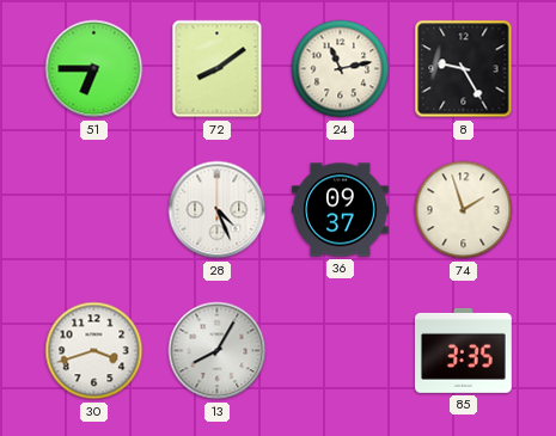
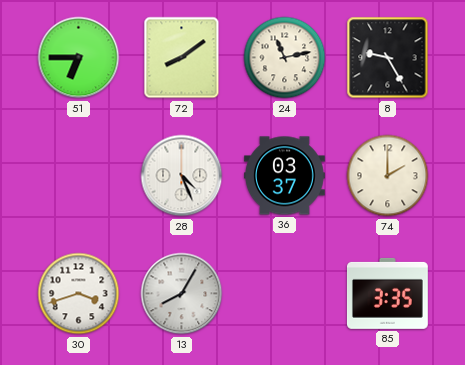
36: 09:37 -> 03:37 (285, 176)
74: 1:57 -> 2:00 (388, 176)
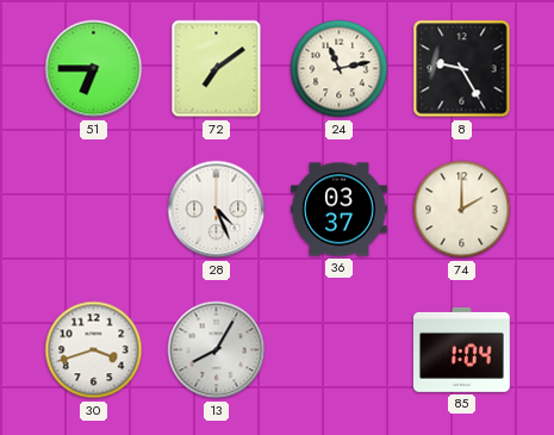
72: 8:09 -> 7:09 (217, 69)
85: 3:35 -> 1:04 (461, 349)
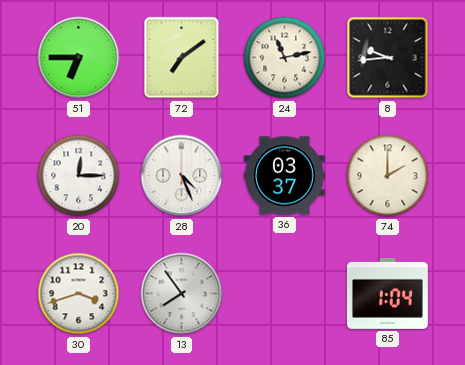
8: 9:25 -> 9:44 (388, 58)
20: none -> 12:15 (79, 176)
13: 8:05 -> 7:54 (182, 294)
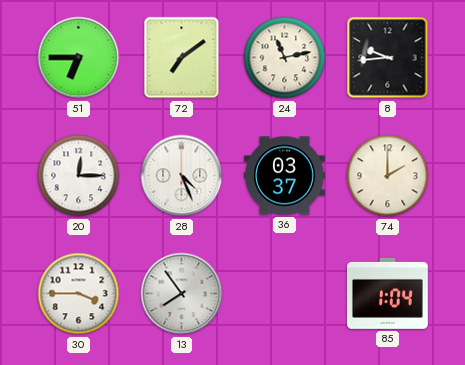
30: 3:42 -> 3:45 (79, 294)
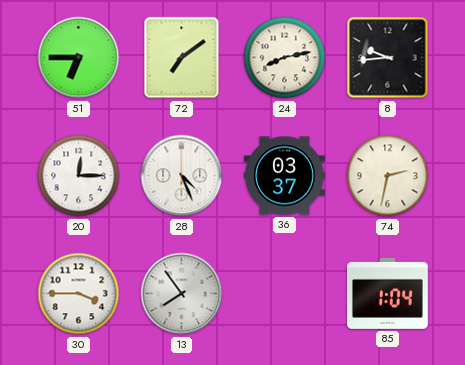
24: 11:13 -> 8:13 (285, 58)
74: 2:00 -> 2:32 (388, 176)
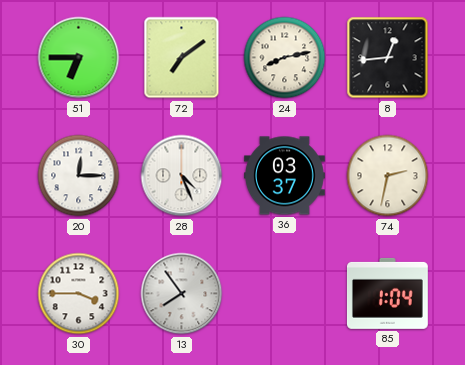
8: 9:44 -> 12:44 (388, 58)
